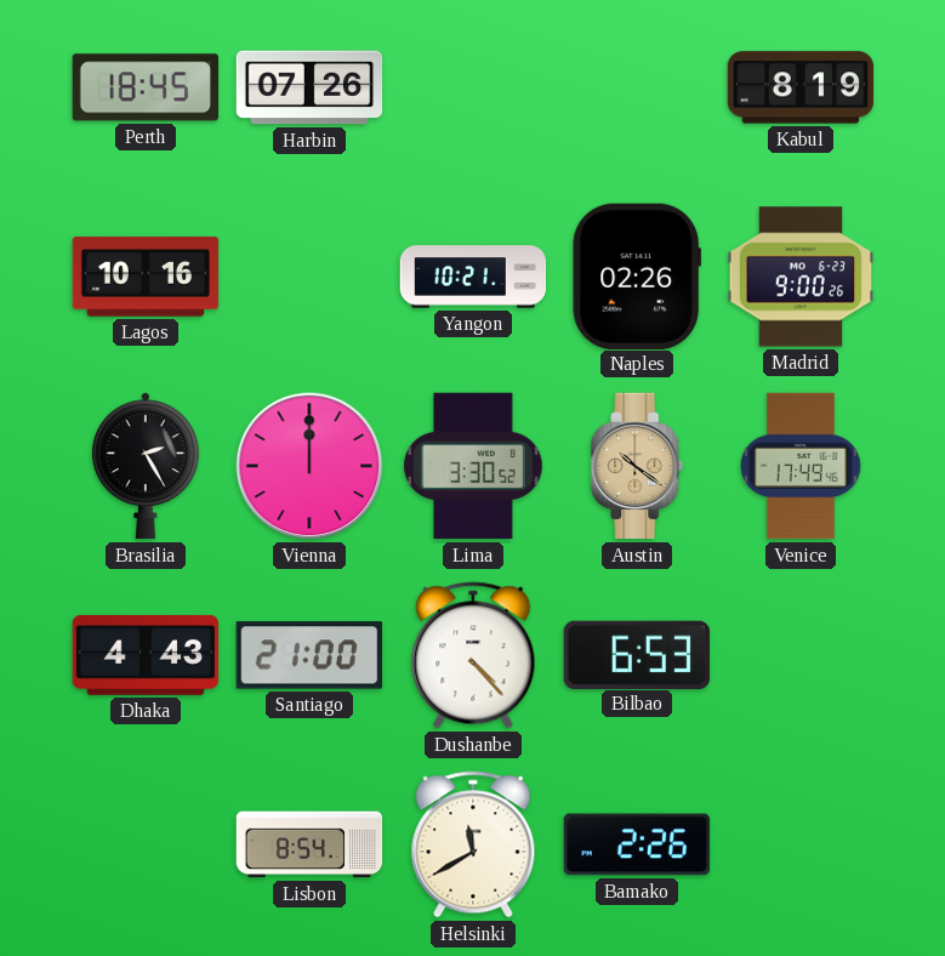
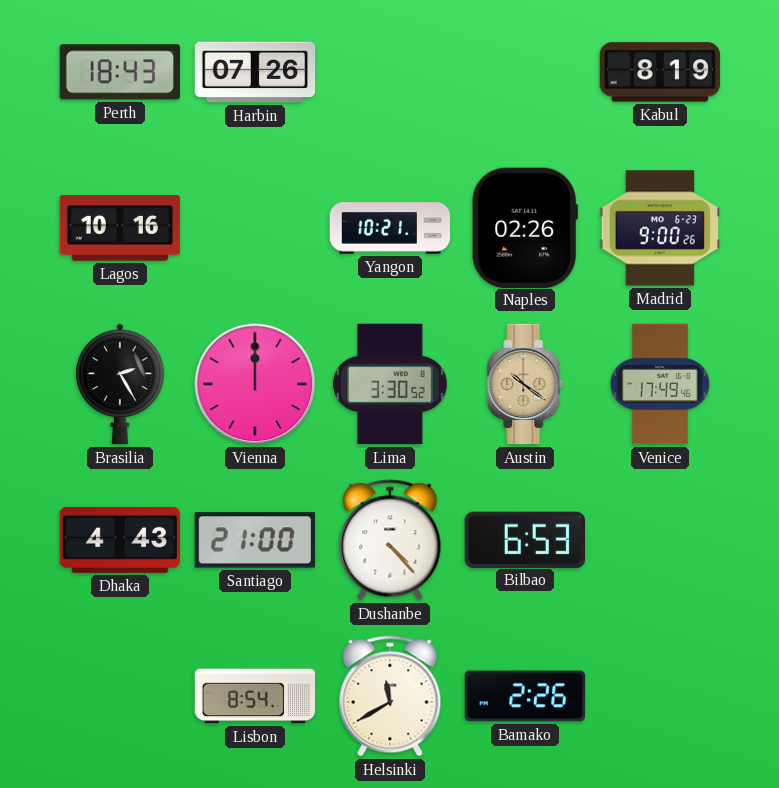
Perth: 18:45 -> 18:43 (119, 72)
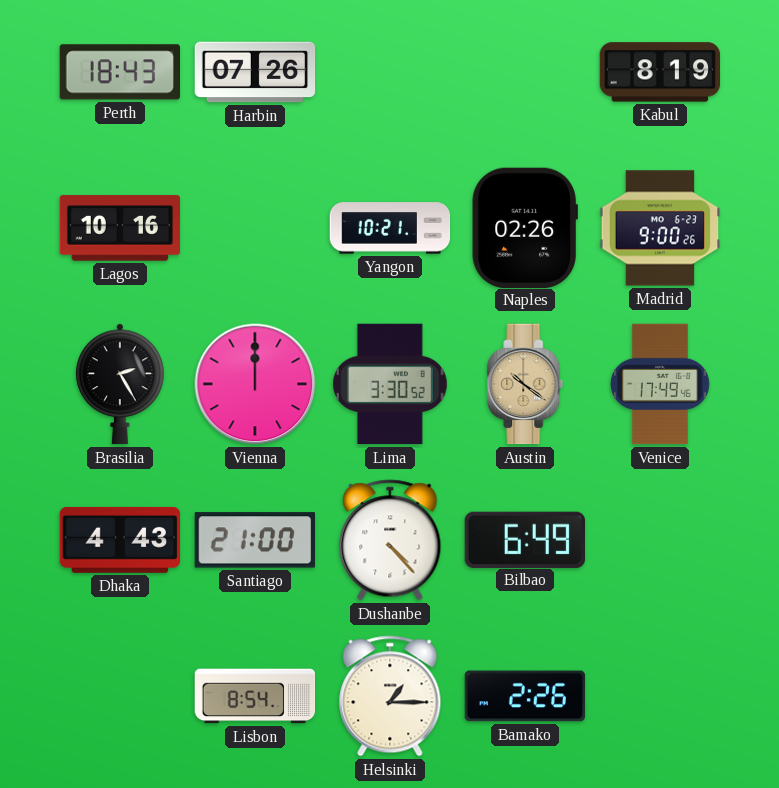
Bilbao: 6:53 -> 6:49 (524, 539)
Helsinki: 11:40 -> 1:15 (390, 696)
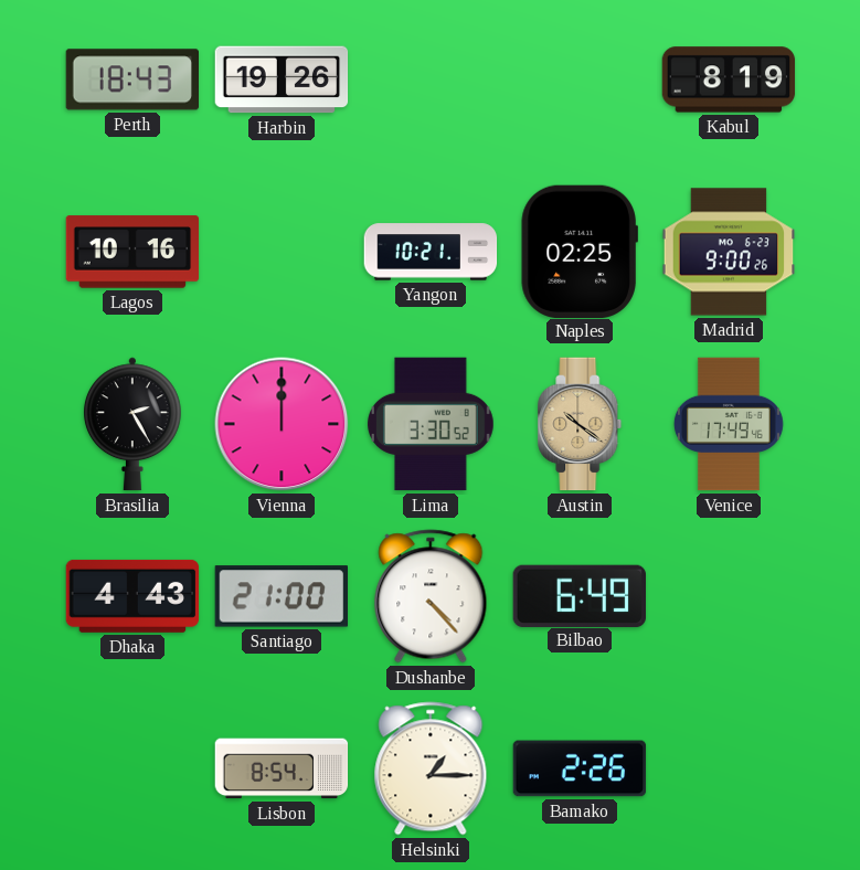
Harbin: 07:26 -> 19:26 (282, 79)
Naples: 02:26 -> 02:25 (580, 251)
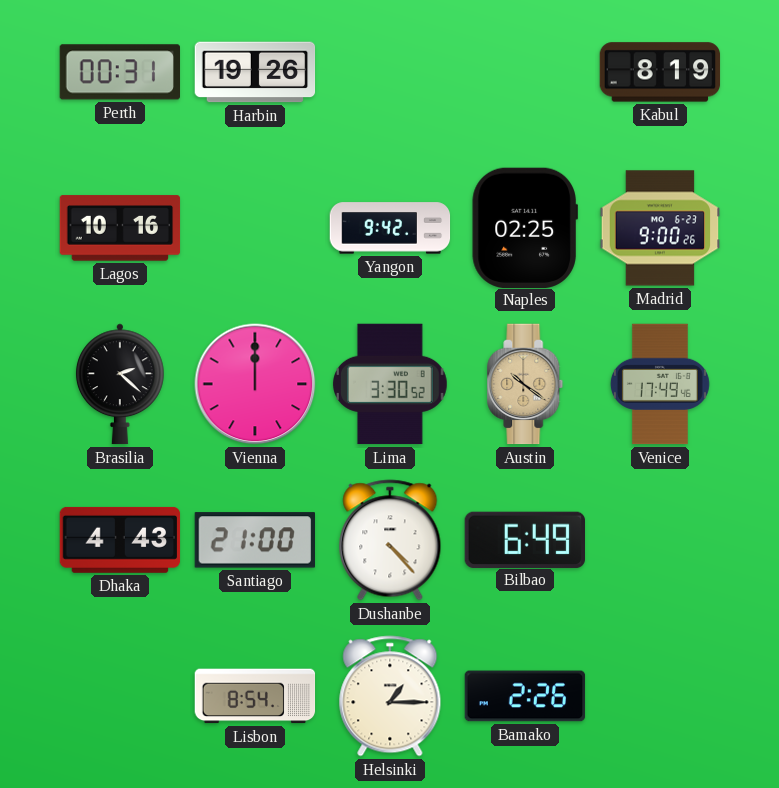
Perth: 18:43 -> 00:31 (119, 72)
Yangon: 10:21 -> 9:42 (390, 228)
Brasilia: 2:25 -> 2:22 (120, 384)
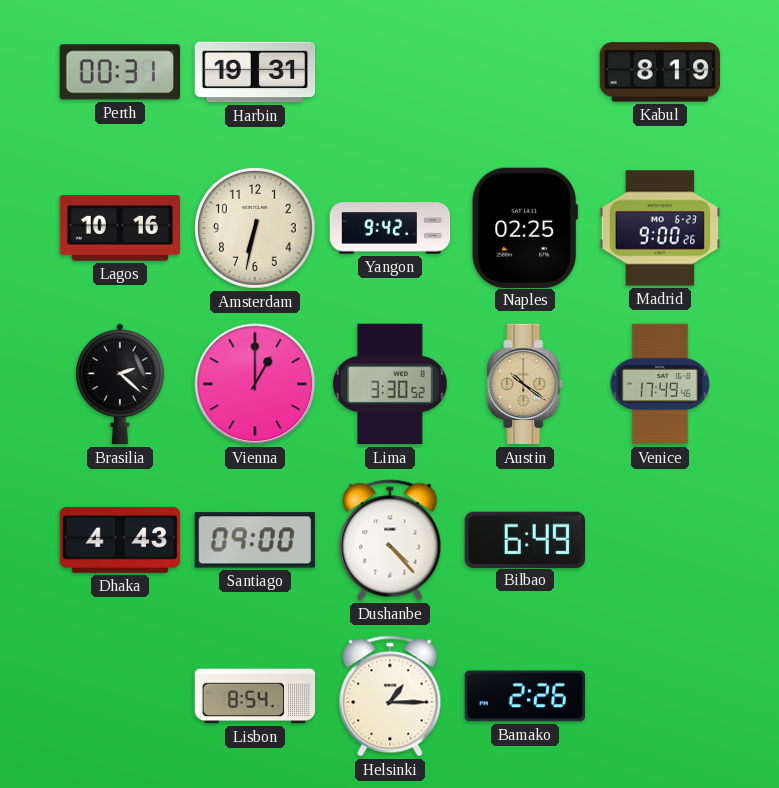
Harbin: 19:26 -> 19:31 (255, 72)
Amsterdam: none -> 6:32 (255, 228)
Vienna: 12:00 -> 1:00 (255, 384)
Santiago: 21:00 -> 09:00 (254, 540)
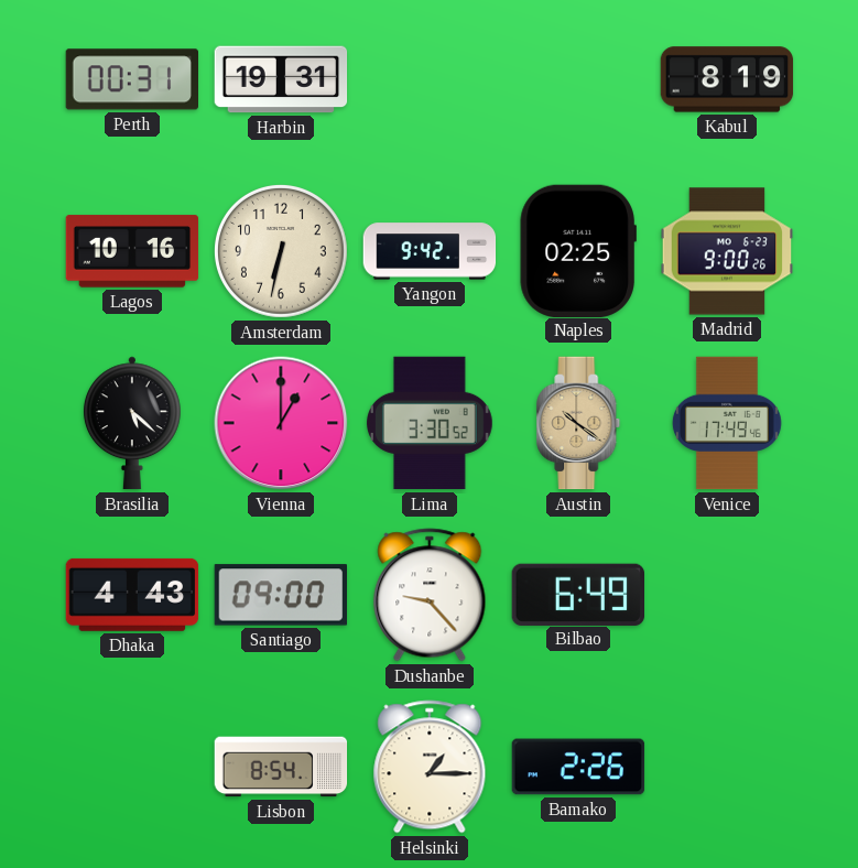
Brasilia: 2:22 -> 5:22 (132, 423)
Dushanbe: 4:23 -> 9:23 (430, 595)
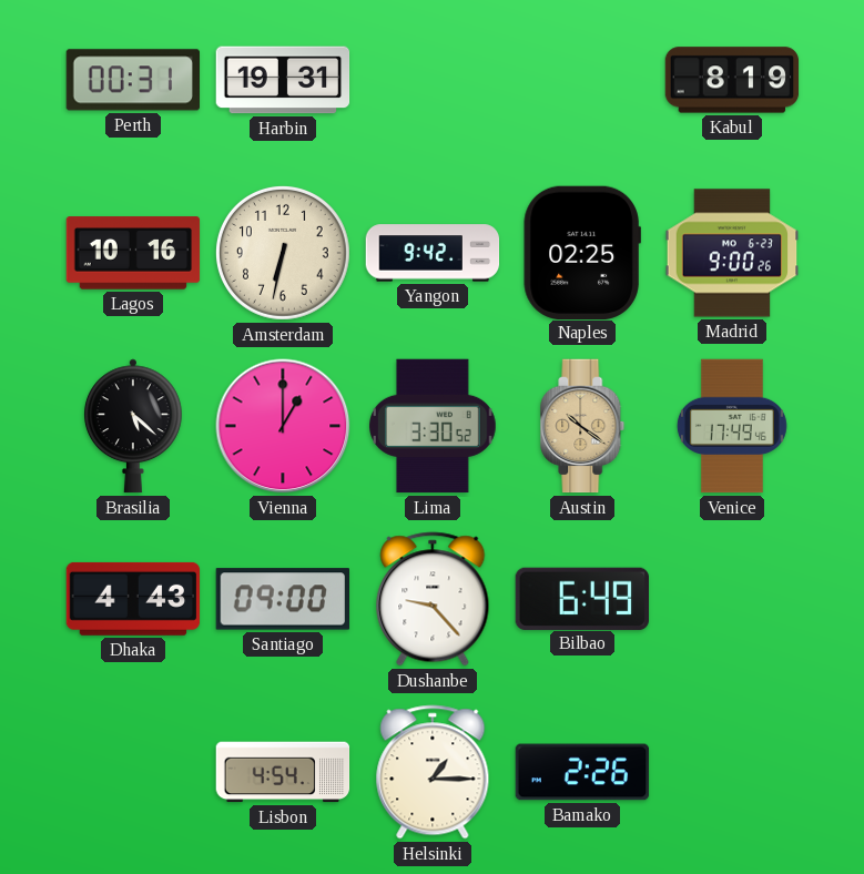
Lisbon: 8:54 -> 4:54 (283, 772)
